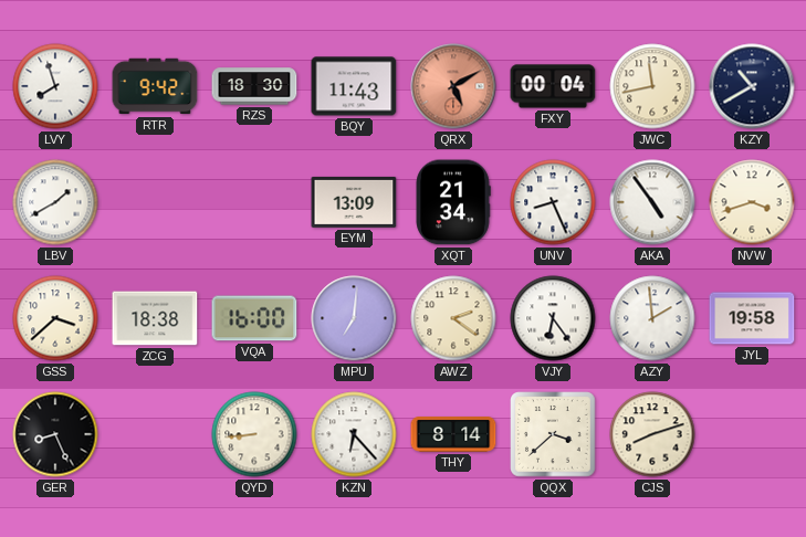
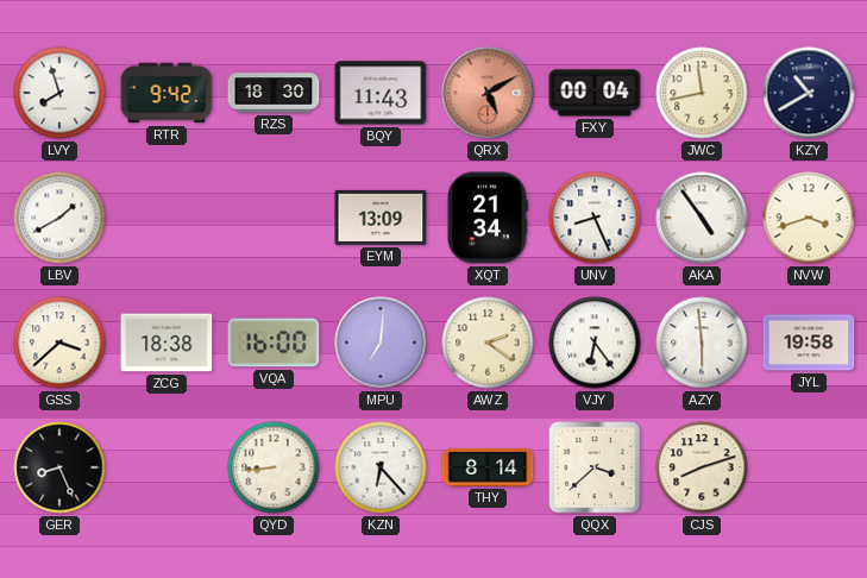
AZY: 1:59 -> 5:59 (702, 343)
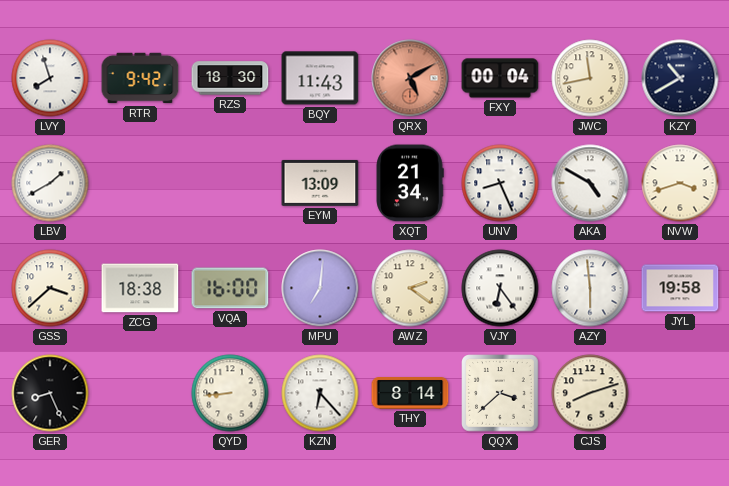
AKA: 4:54 -> 4:50 (590, 183)
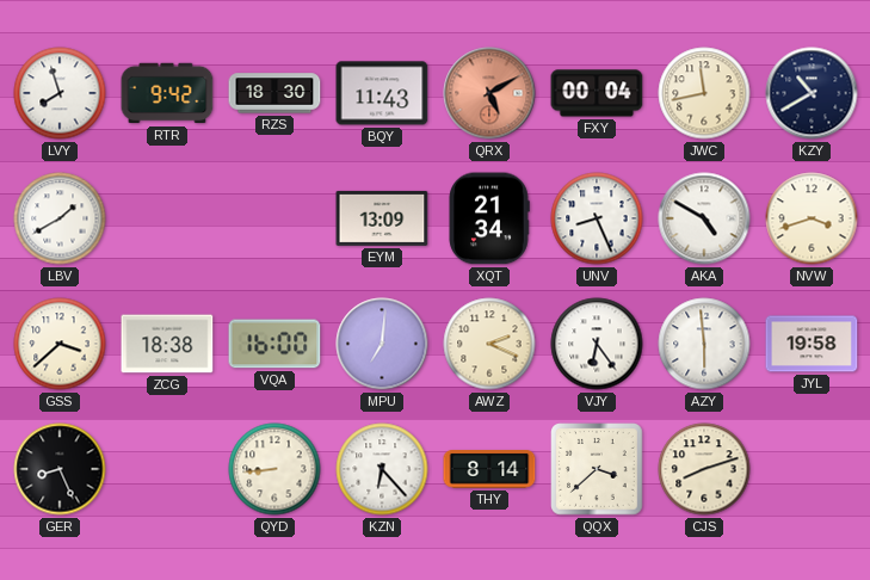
AWZ: 2:21 -> 2:19 (489, 344)
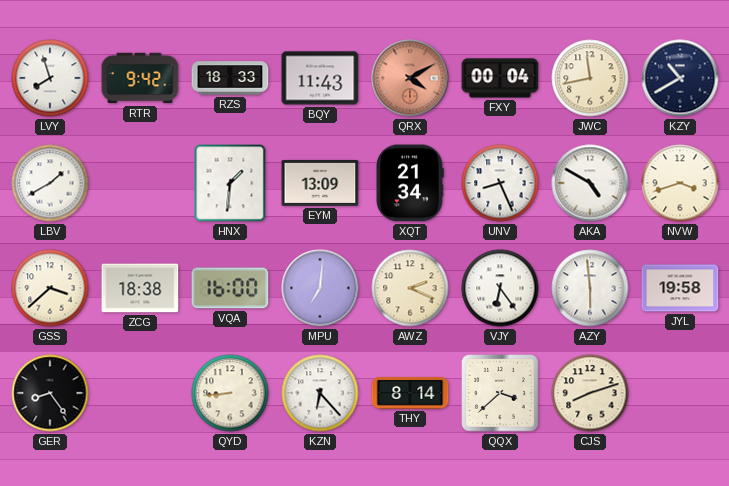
RZS: 18:30 -> 18:33 (230, 78)
QRX: 5:10 -> 4:10 (410, 78)
HNX: none -> 1:31 (230, 183)
GER: 8:26 -> 8:24 (50, 393)
